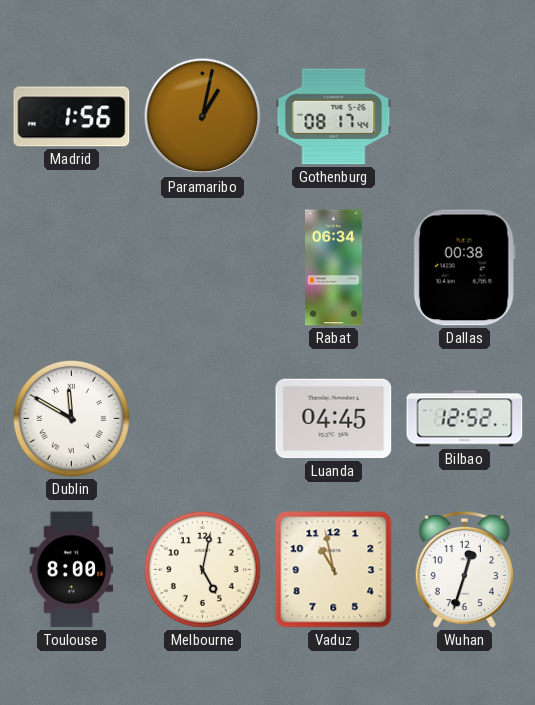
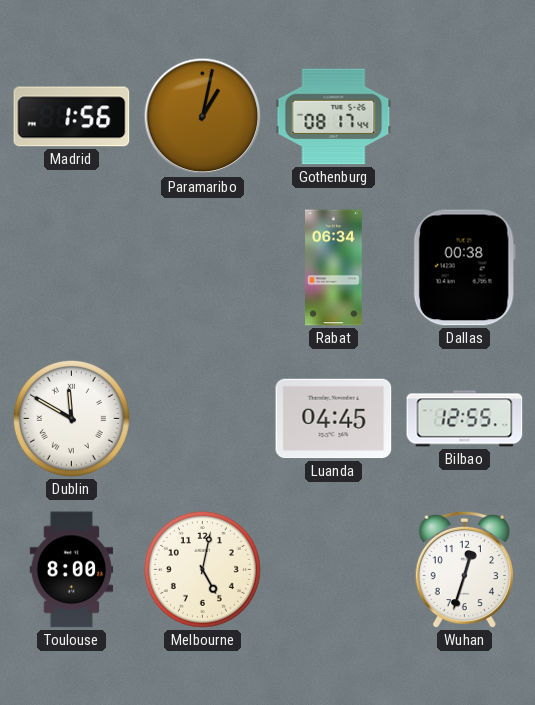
Bilbao: 12:52 -> 12:55 (465, 419)
Vaduz: 10:58 -> none (334, 570)
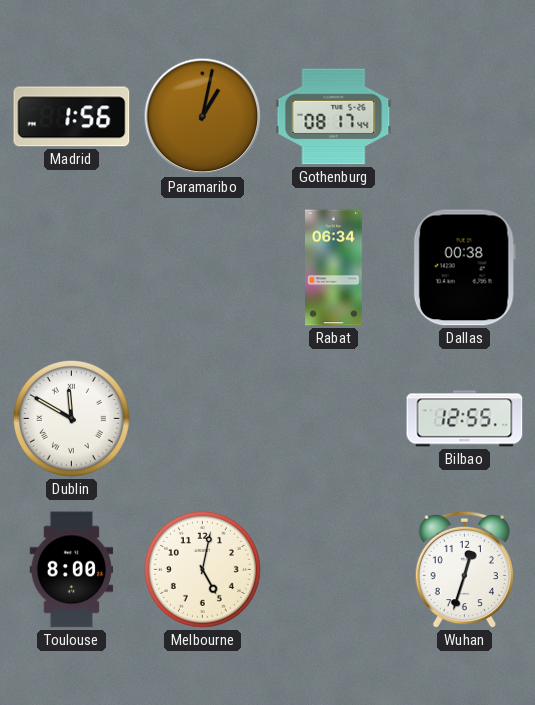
Luanda: 04:45 -> none (334, 419)
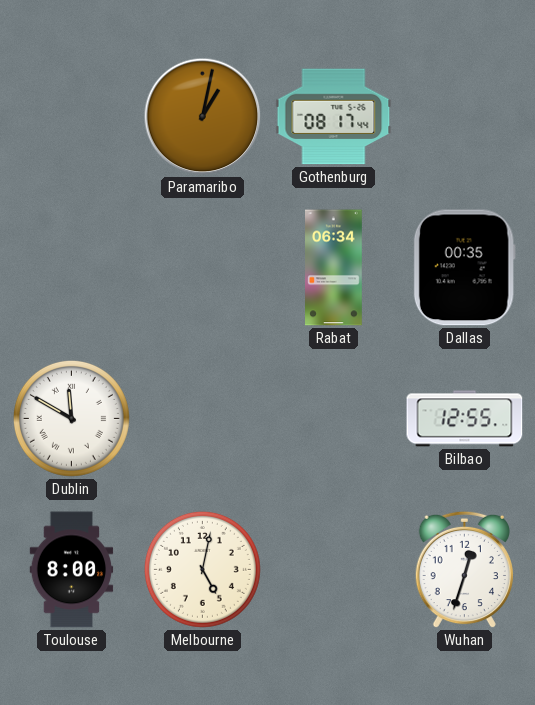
Madrid: 1:56 -> none (72, 117)
Dallas: 00:38 -> 00:35 (464, 268)
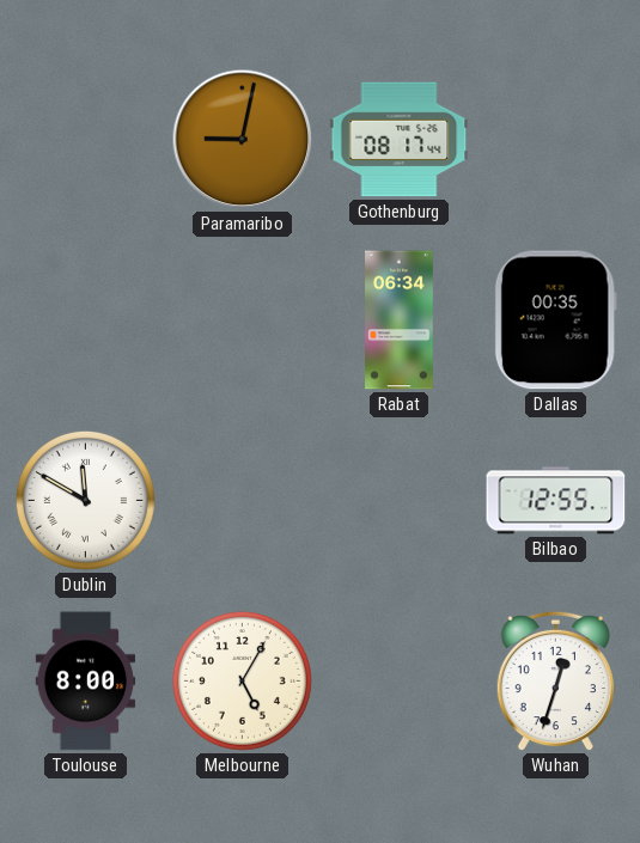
Paramaribo: 1:02 -> 9:02 (243, 140)
Melbourne: 5:02 -> 5:05 (242, 680)
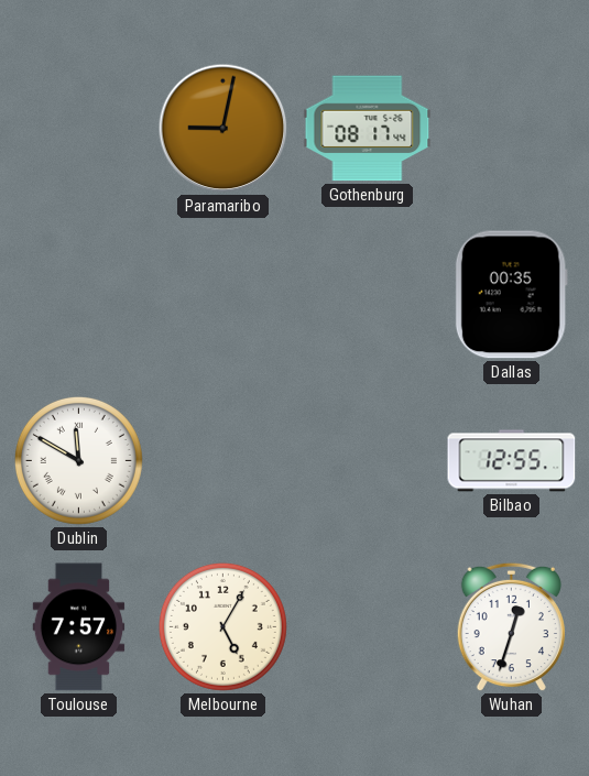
Rabat: 06:34 -> none (400, 320)
Toulouse: 8:00 -> 7:57 (79, 627)
